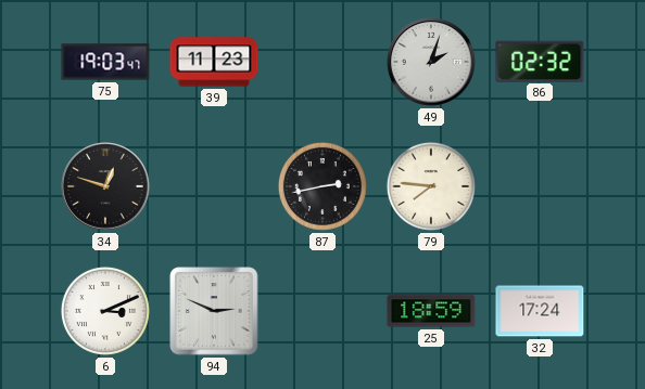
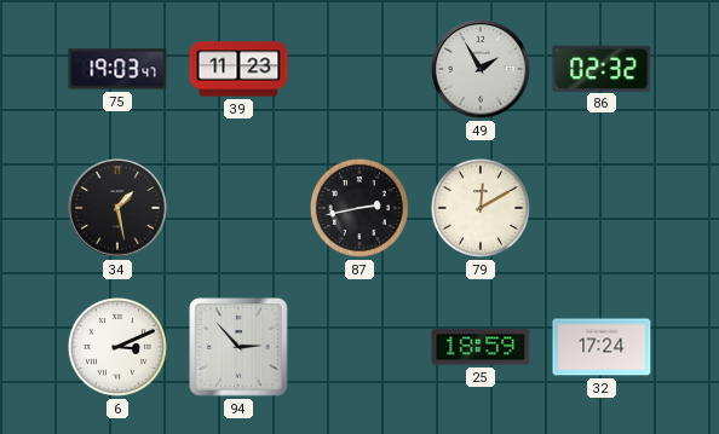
49: 2:03 -> 1:55 (481, 69)
34: 12:48 -> 1:28 (117, 208)
79: 7:46 -> 12:10 (481, 208)
94: 2:49 -> 2:53 (238, 347)
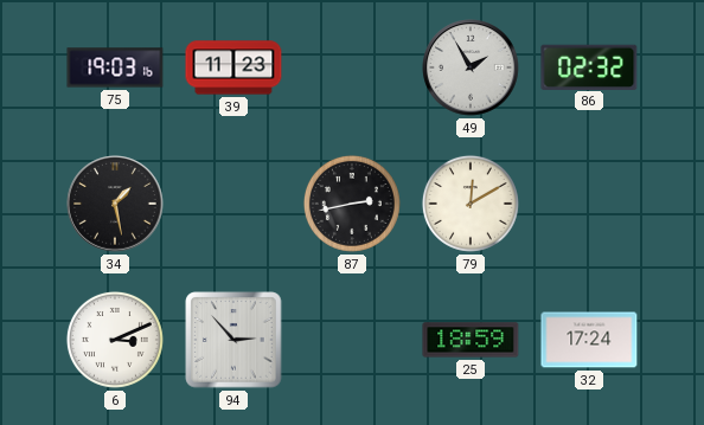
75: 19:03:47 -> 19:03:16 (115, 67)
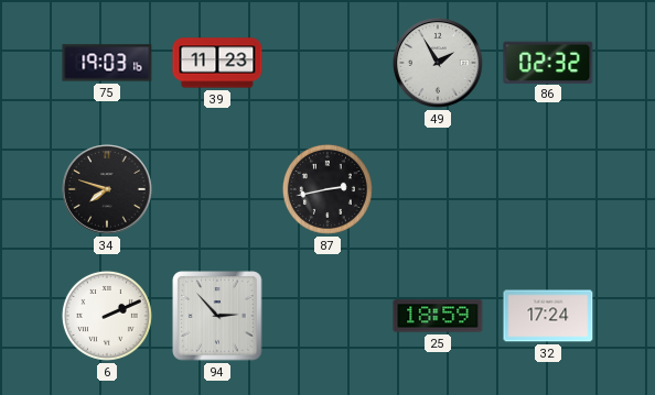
34: 1:28 -> 7:48 (107, 189)
79: 12:10 -> none (471, 204)
6: 3:11 -> 2:11 (107, 316)
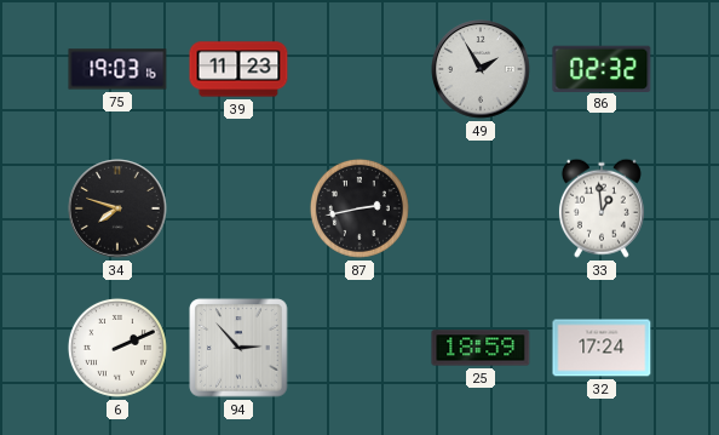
33: none -> 12:59 (602, 208)
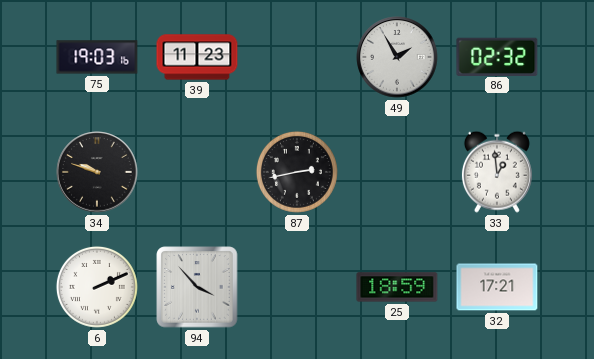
34: 7:48 -> 9:48 (97, 172)
94: 2:53 -> 3:53 (197, 287)
32: 17:24 -> 17:21 (497, 287)
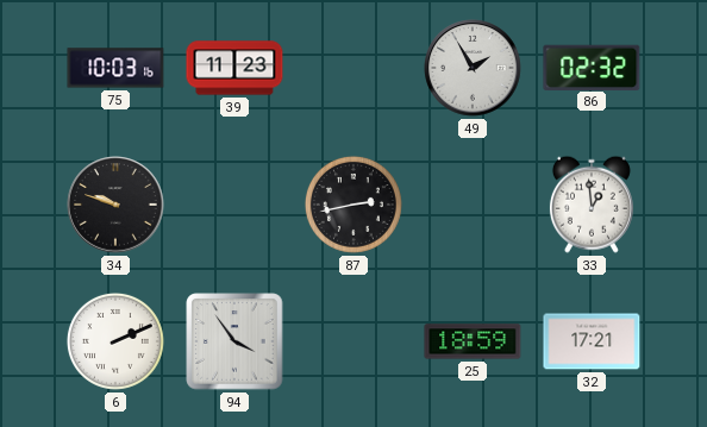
75: 19:03 -> 10:03 (115, 68)
94: 3:53 -> 3:54 (234, 341)
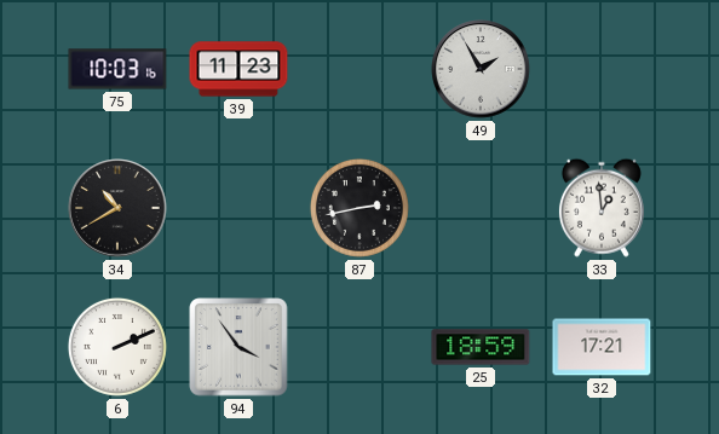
86: 02:32 -> none (592, 67)
34: 9:48 -> 10:40 (117, 208)
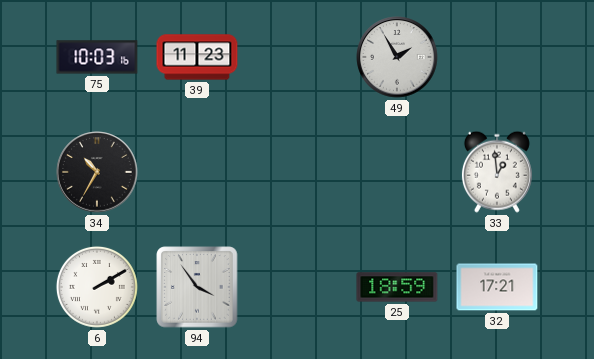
34: 10:40 -> 10:35 (97, 172)
87: 2:43 -> none (359, 208)
6: 2:11 -> 2:10 (97, 287)
